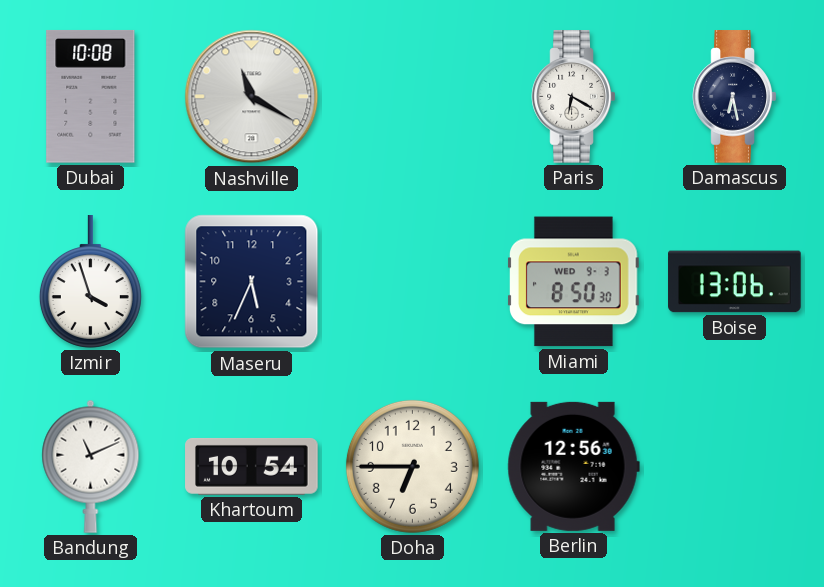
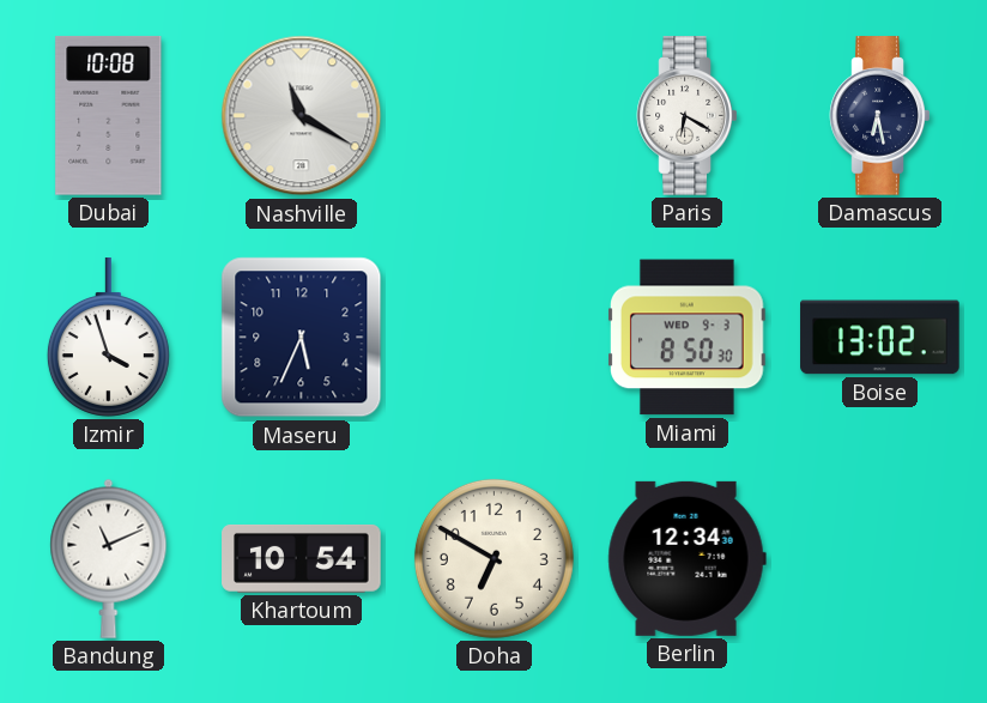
Boise: 13:06 -> 13:02 (880, 338)
Doha: 6:45 -> 6:50 (493, 558)
Berlin: 12:56 -> 12:34 (686, 558)
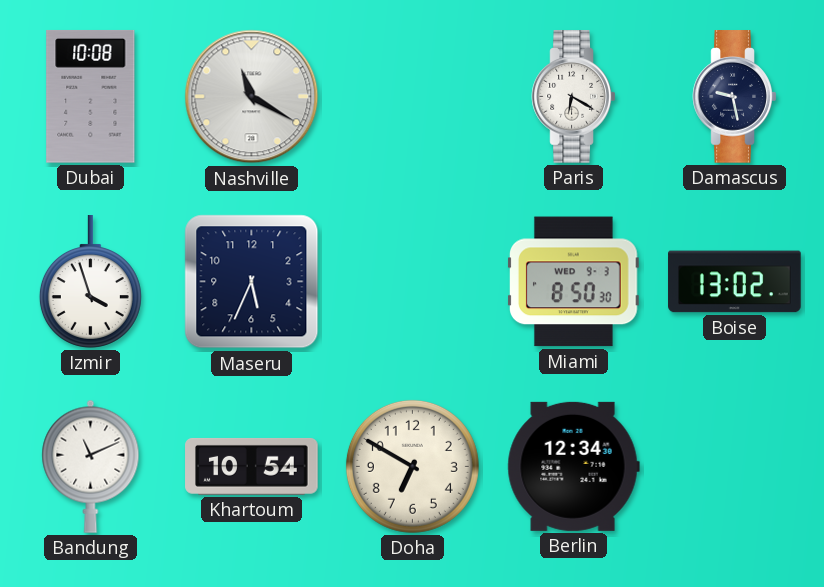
Damascus: 6:28 -> 9:28 (735, 97)
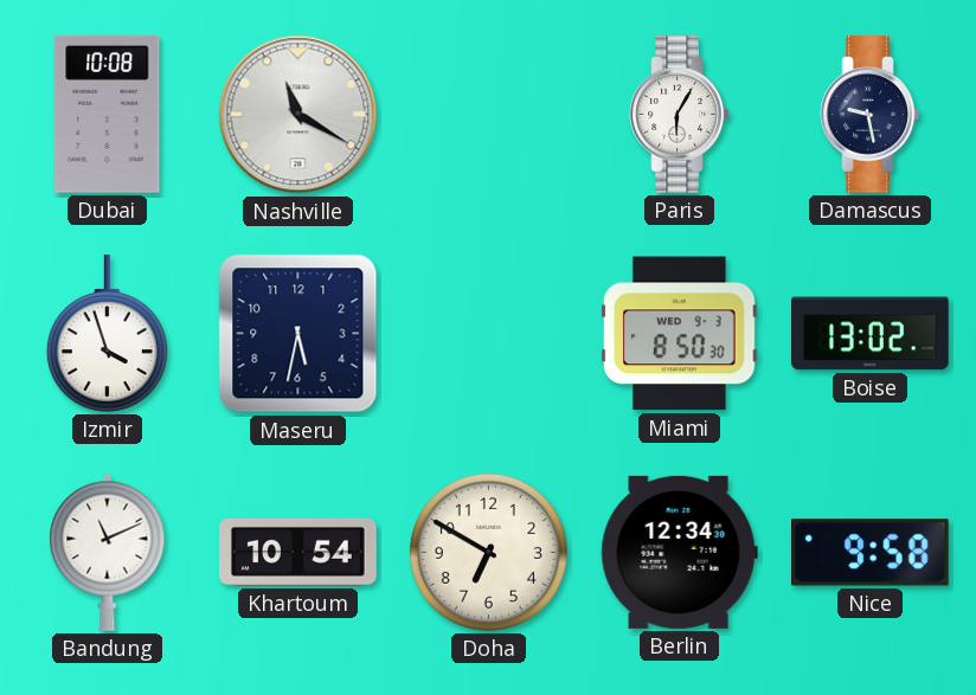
Paris: 6:20 -> 6:05 (680, 115)
Maseru: 5:34 -> 5:32 (298, 334)
Nice: none -> 9:58 (871, 553)
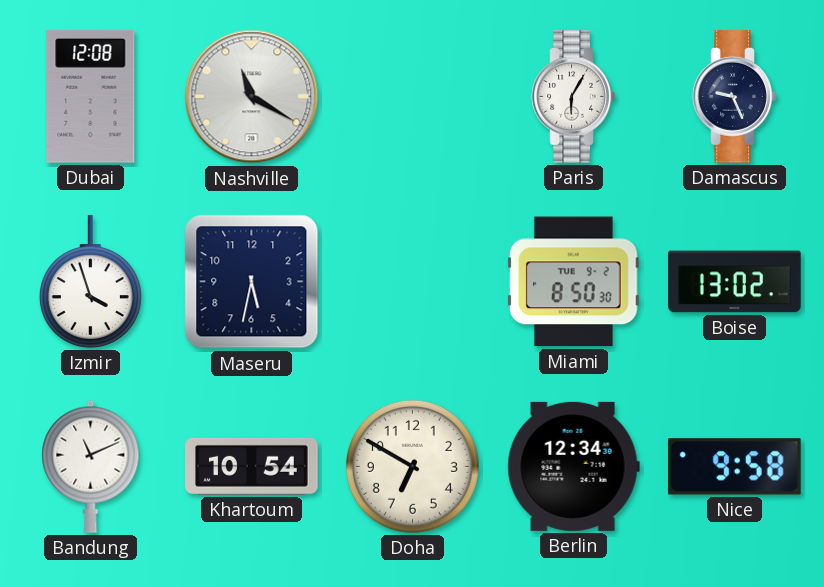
Dubai: 10:08 -> 12:08 (91, 97)
Damascus: 9:28 -> 9:26 (735, 97)
Miami date: WED 9-3 -> TUE 9-2 (574, 282)
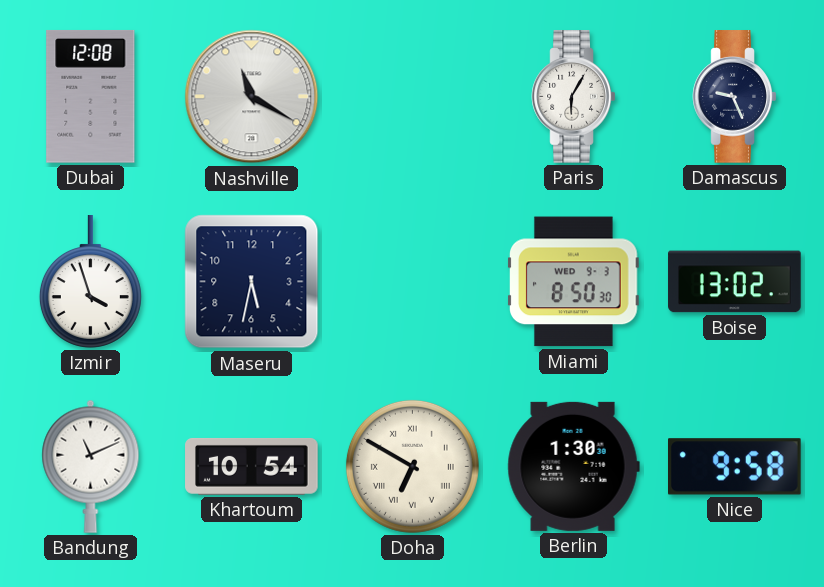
Miami date: TUE 9-2 -> WED 9-3 (574, 282)
Doha numerals: Arabic -> Roman (412, 466)
Berlin: 12:34 -> 1:30 (573, 466)
